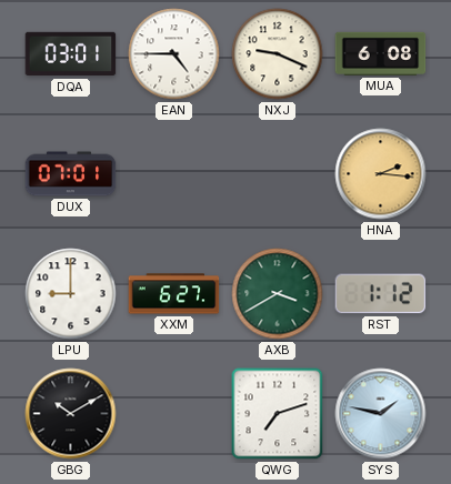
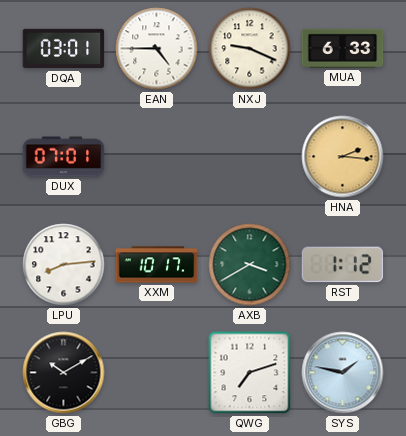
MUA: 6:08 -> 6:33 (343, 48)
LPU: 9:00 -> 8:14 (64, 265)
XXM: 6:27 -> 10:17 (157, 265)
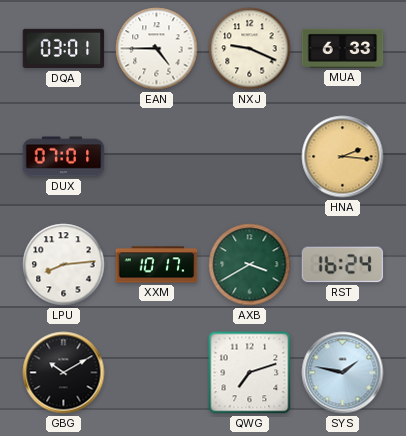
RST: 1:12 -> 16:24 (343, 265)
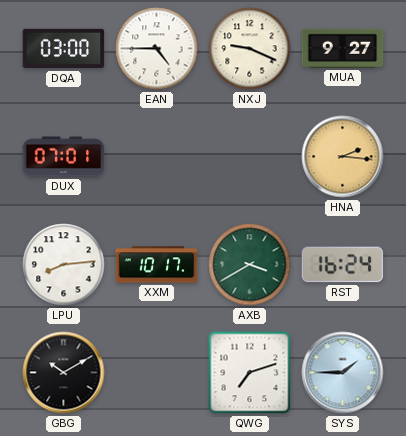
DQA: 03:01 -> 03:00 (64, 49)
MUA: 6:33 -> 9:27 (343, 48)
SYS: 1:47 -> 1:45 (343, 373)
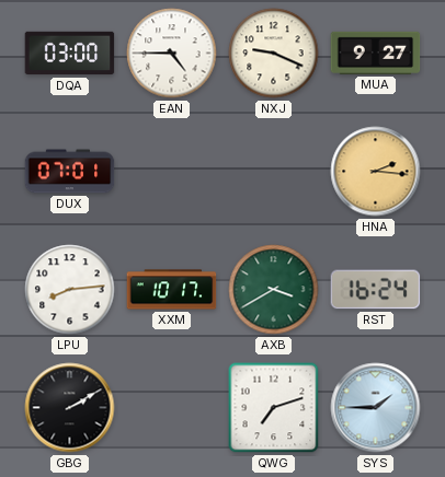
GBG: 10:10 -> 2:10 (70, 408)
